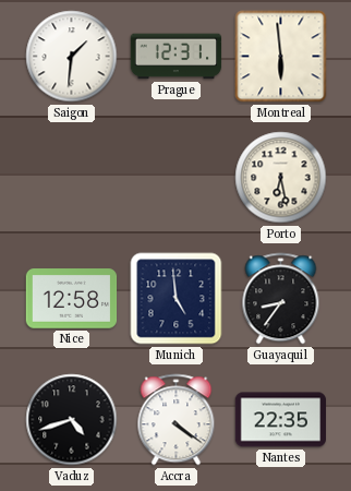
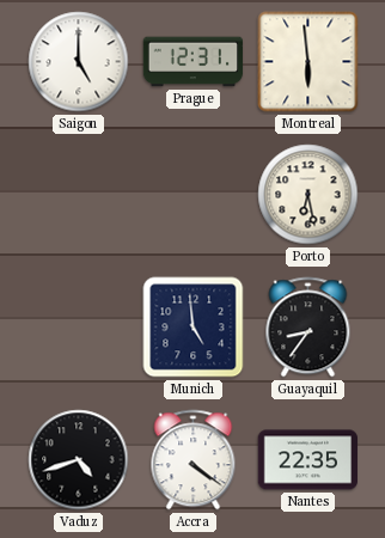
Saigon: 1:31 -> 5:00 (79, 62)
Nice: 12:58 -> none (72, 299)
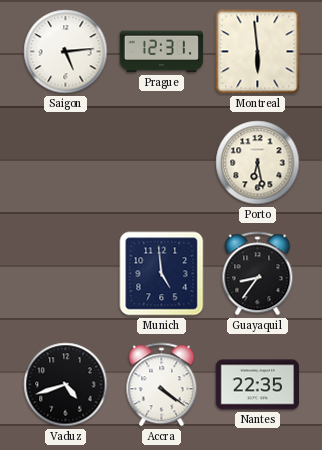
Saigon: 5:00 -> 5:14 (66, 52)
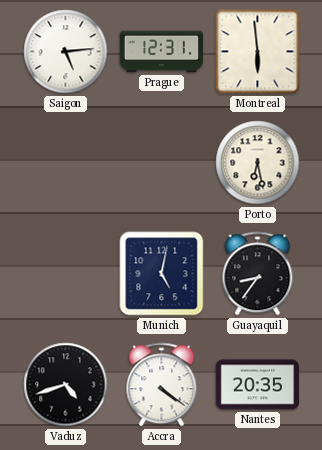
Munich: 4:59 -> 5:02 (162, 274)
Nantes: 22:35 -> 20:35 (257, 385)
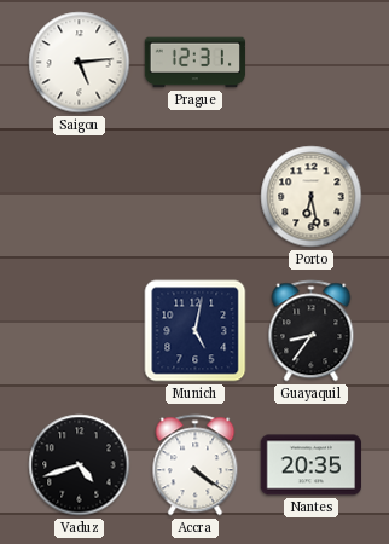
Montreal: 5:59 -> none (258, 52)
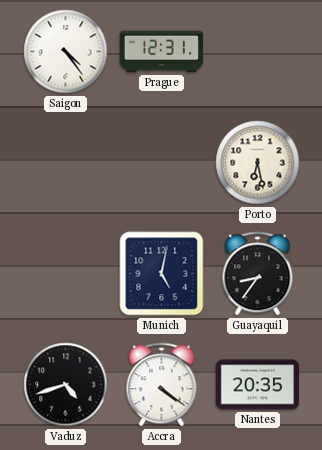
Saigon: 5:14 -> 4:24 (66, 52)
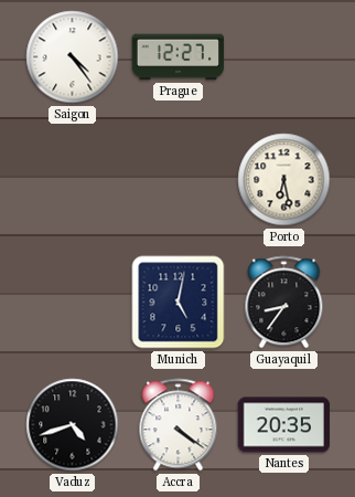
Prague: 12:31 -> 12:27 (179, 57)
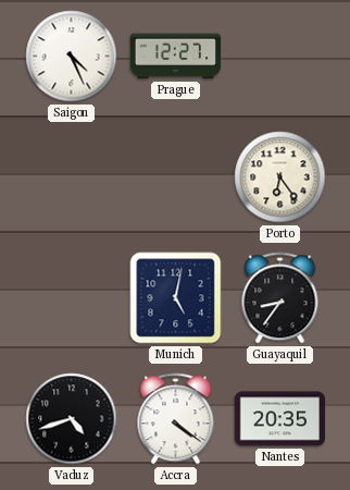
Saigon: 4:24 -> 4:26 (72, 57)
Porto: 6:28 -> 6:24 (280, 177)
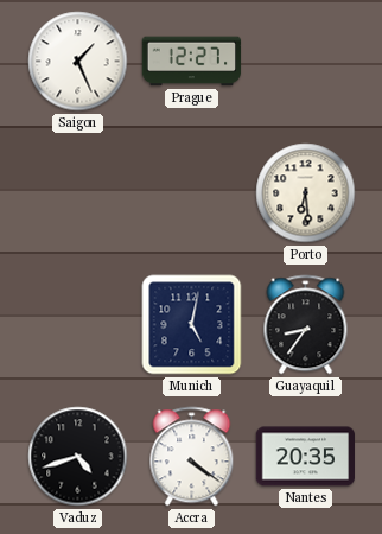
Saigon: 4:26 -> 1:26 (78, 62)
Porto: 6:24 -> 6:29 (306, 193)
